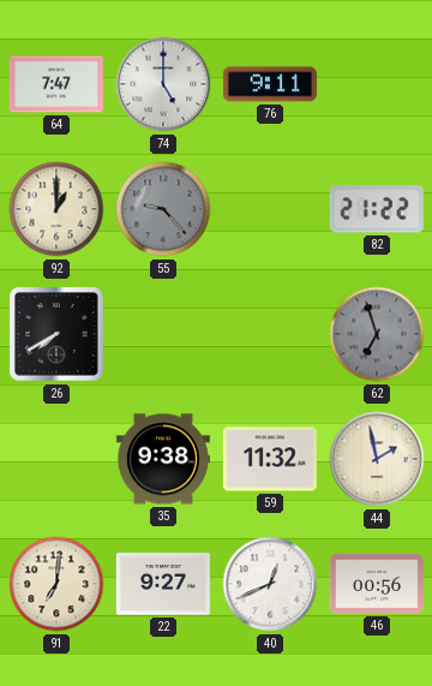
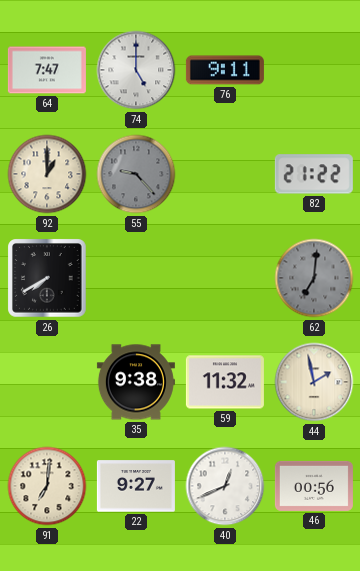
62: 6:57 -> 7:01 (314, 278)
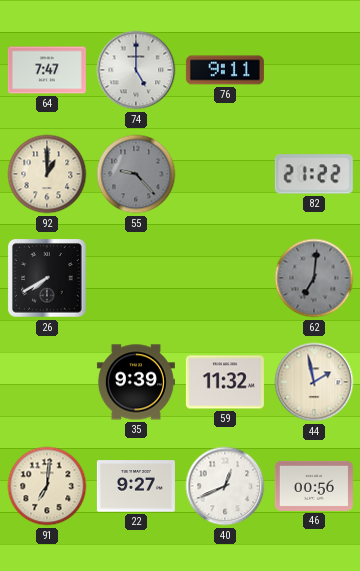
35: 9:38 -> 9:39 (136, 382)
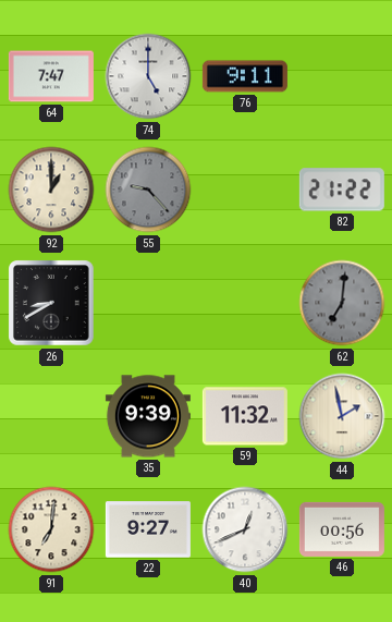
26: 7:40 -> 8:40 (51, 303)
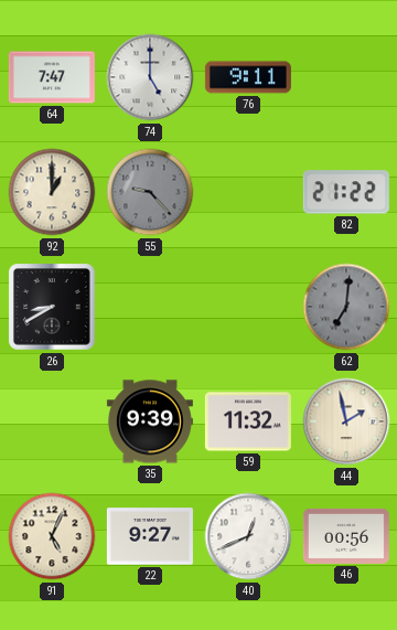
91: 7:01 -> 5:04 (52, 536)
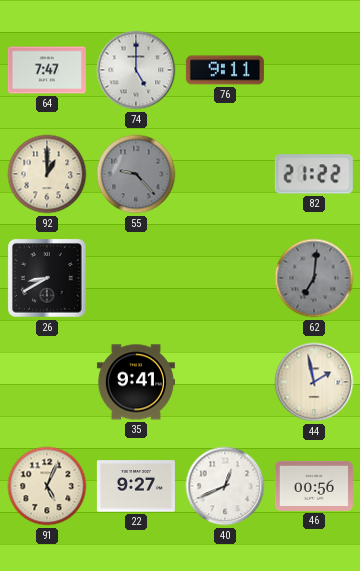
35: 9:39 -> 9:41 (136, 382)
59: 11:32 -> none (248, 421)
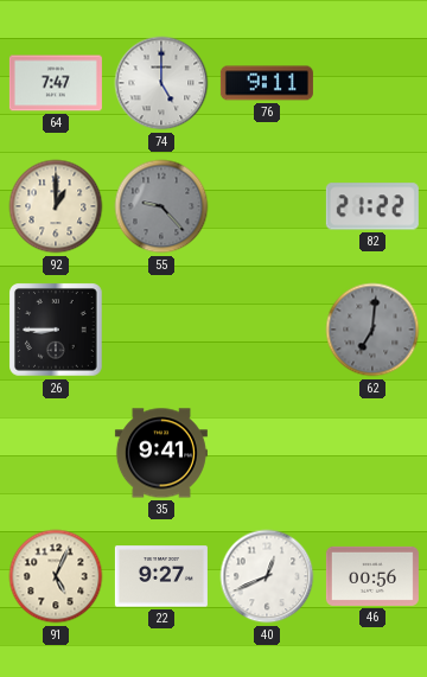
26: 8:40 -> 8:45 (56, 330)
44: 1:58 -> none (314, 382)
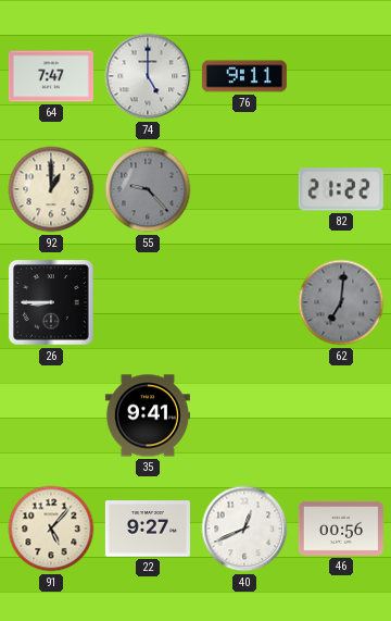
91: 5:04 -> 5:07 (51, 529)
